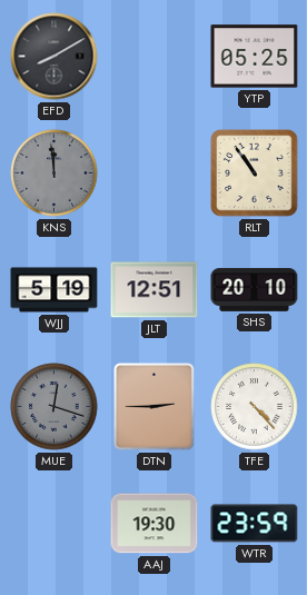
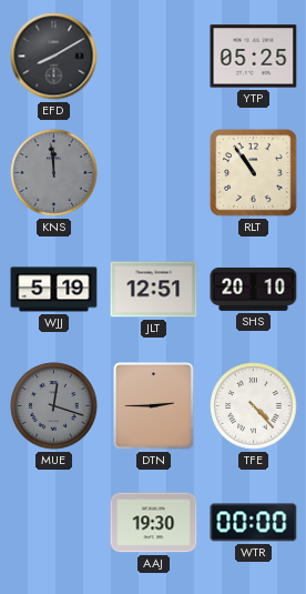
WTR: 23:59 -> 00:00 (254, 523)
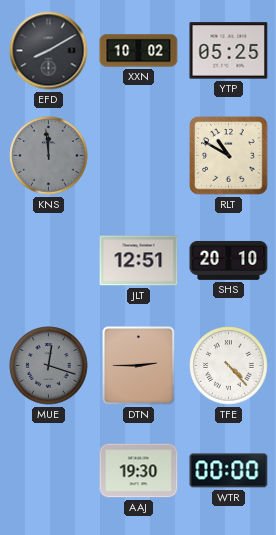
XXN: none -> 10:02 (139, 51)
RLT: 10:54 -> 10:50 (229, 156)
WJJ: 5:19 -> none (54, 290)
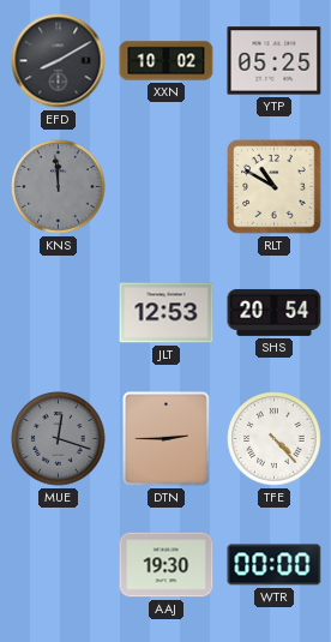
JLT: 12:51 -> 12:53 (167, 313)
SHS: 20:10 -> 20:54 (275, 313)
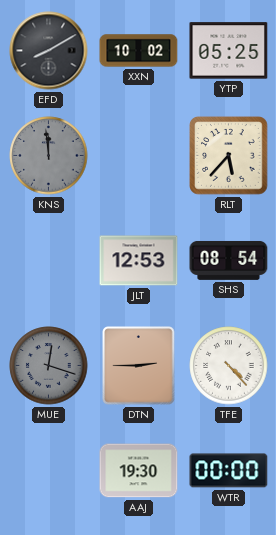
RLT: 10:50 -> 5:37 (229, 156)
SHS: 20:54 -> 08:54 (229, 261)
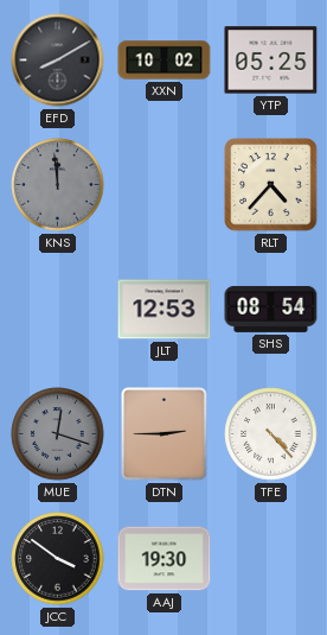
RLT: 5:37 -> 4:37 (271, 185)
JCC: none -> 3:51 (58, 559)
WTR: 00:00 -> none (229, 471)
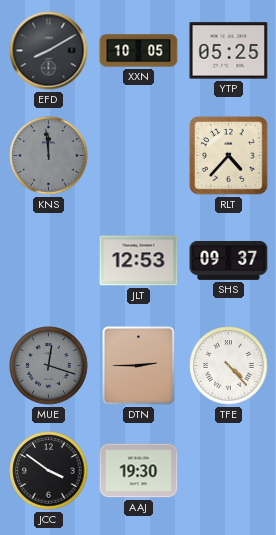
XXN: 10:02 -> 10:05 (139, 51)
SHS: 08:54 -> 09:37 (229, 261)
